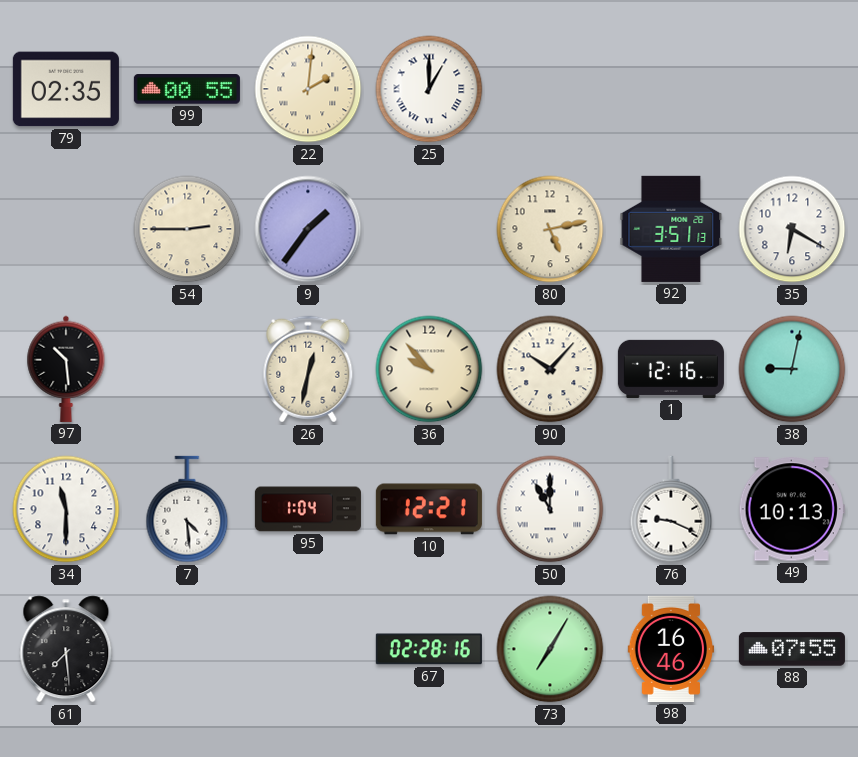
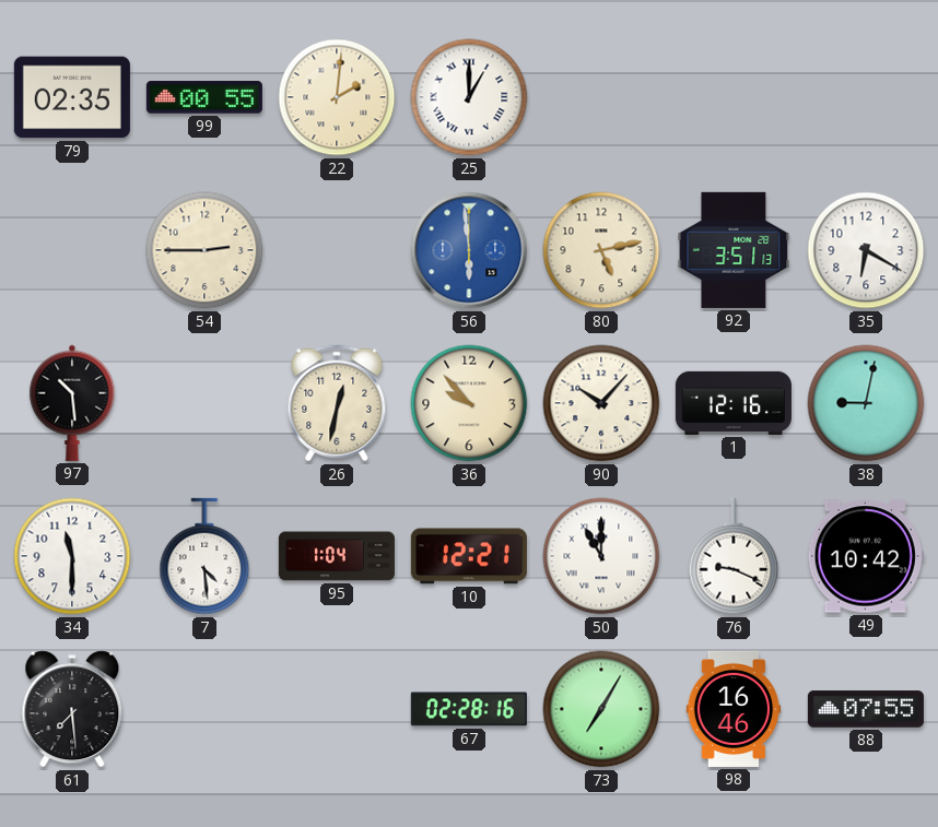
9: 1:36 -> none (308, 229)
56: none -> 5:59 (469, 250)
49: 10:13 -> 10:42 (866, 556)
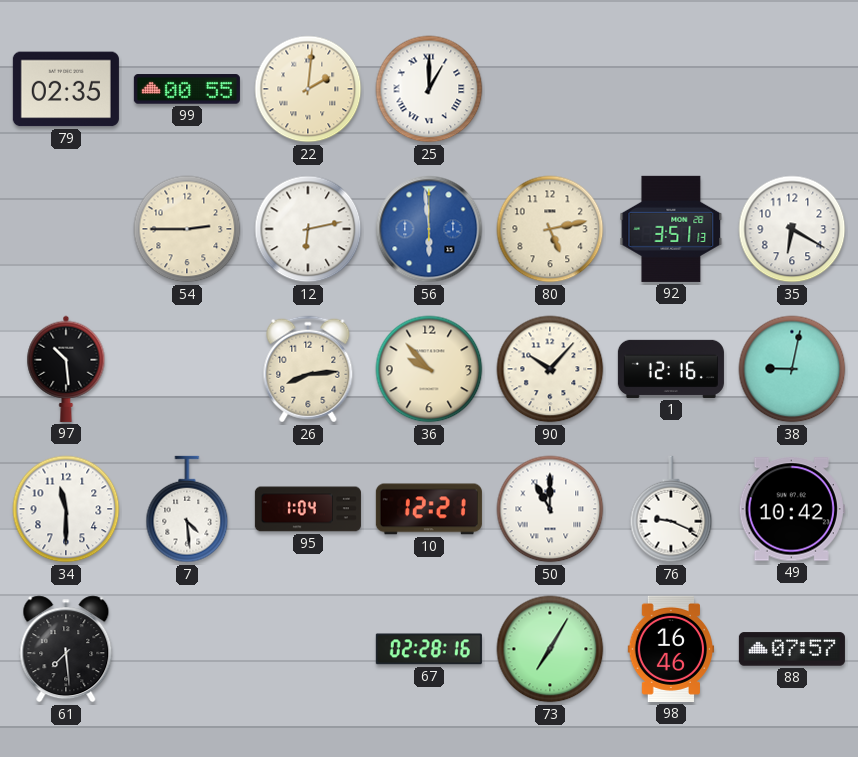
12: none -> 6:13 (308, 229)
26: 12:32 -> 8:14 (308, 369)
88: 07:55 -> 07:57 (792, 649)
